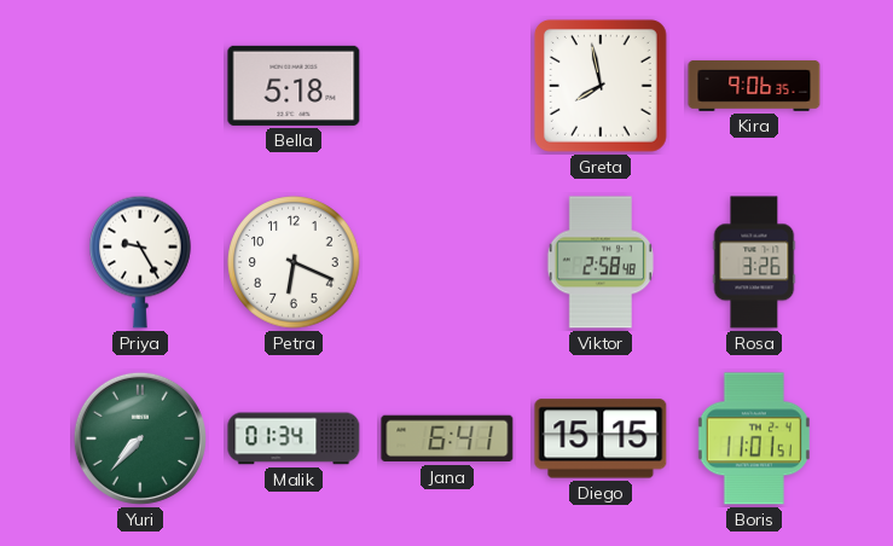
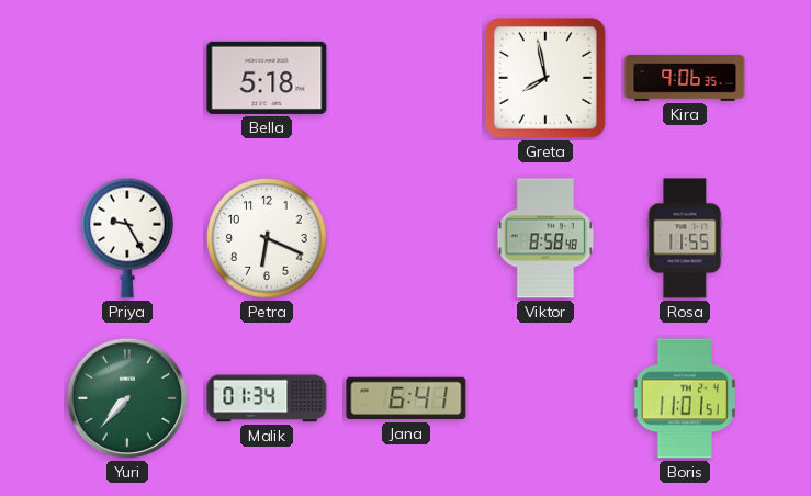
Viktor: 2:58 -> 8:58 (544, 238)
Rosa: 3:26 -> 11:55 (685, 238)
Diego: 15:15 -> none (601, 438)
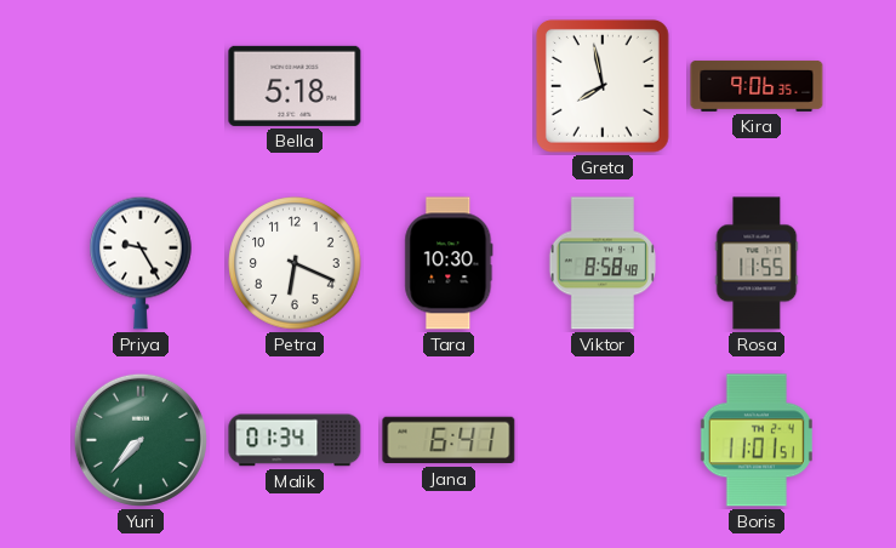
Tara: none -> 10:30 (449, 263)
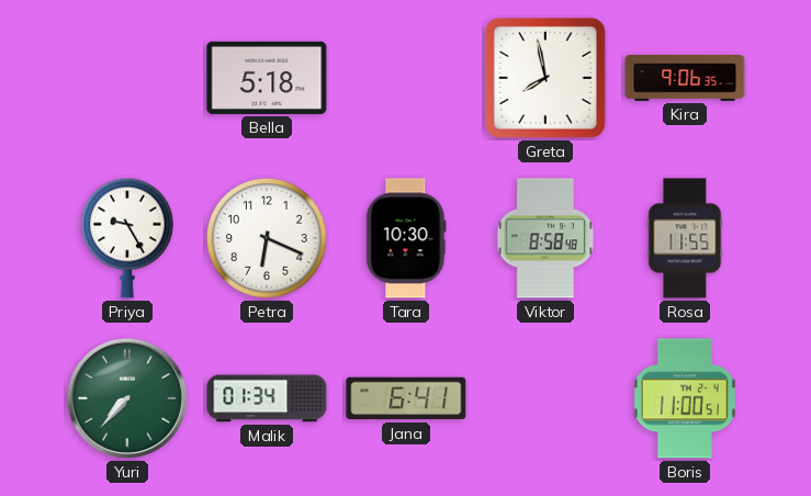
Boris: 11:01 -> 11:00 (685, 398)
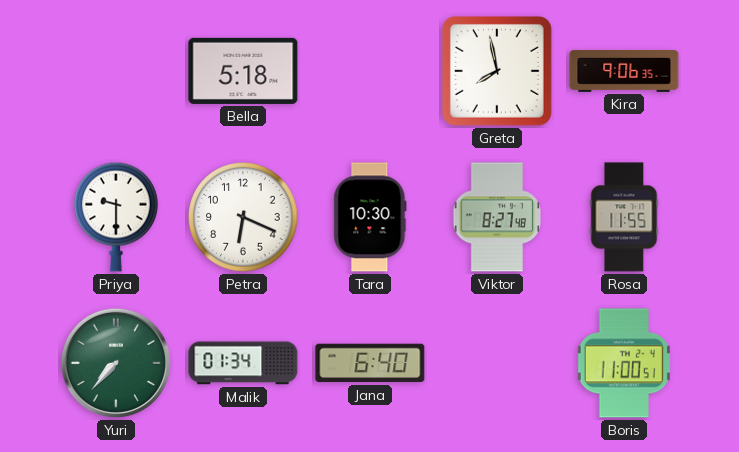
Priya: 9:25 -> 9:30 (117, 217)
Viktor: 8:58 -> 8:27 (496, 217)
Jana: 6:41 -> 6:40 (370, 363)
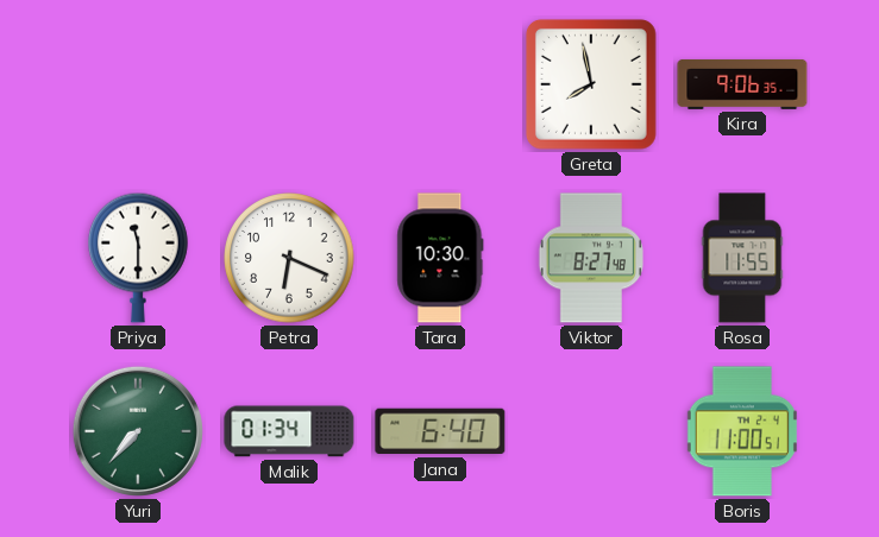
Bella: 5:18 -> none (243, 71)
Priya: 9:30 -> 11:30 (139, 258)
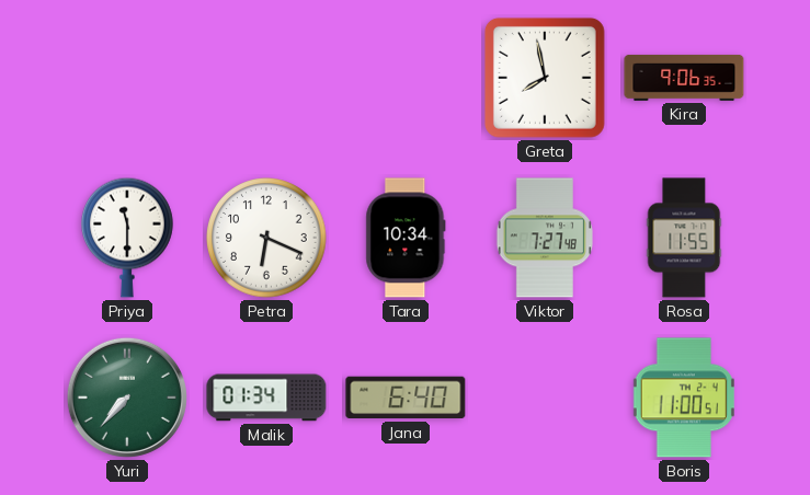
Tara: 10:30 -> 10:34 (406, 238)
Viktor: 8:27 -> 7:27 (544, 238)
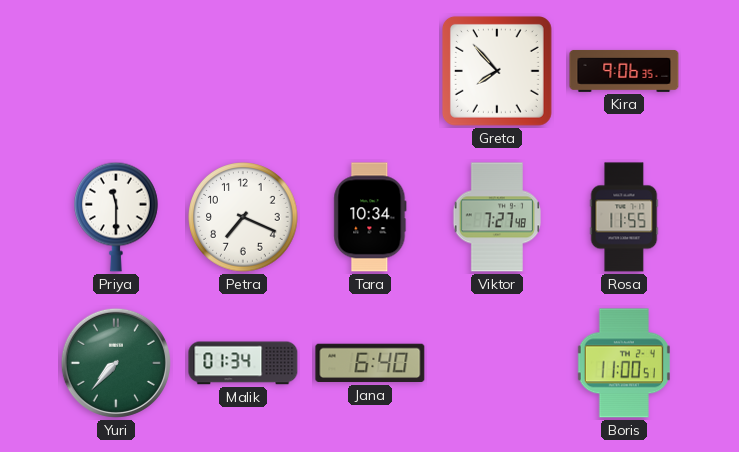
Greta: 7:58 -> 7:53 (497, 71)
Petra: 6:19 -> 7:19 (243, 217)
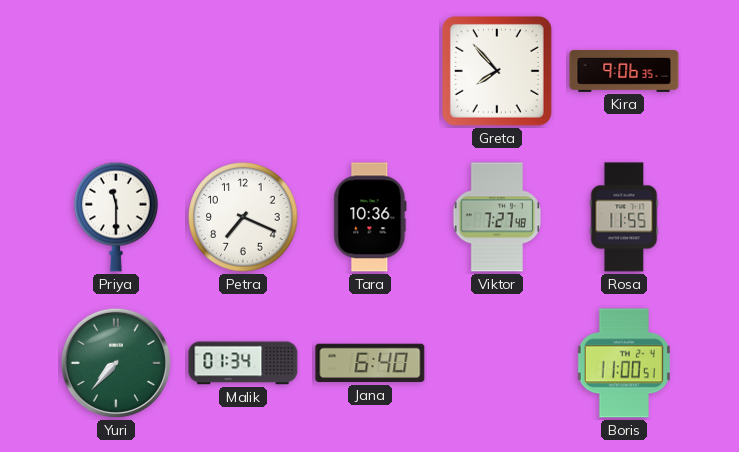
Tara: 10:34 -> 10:36 (370, 217)
